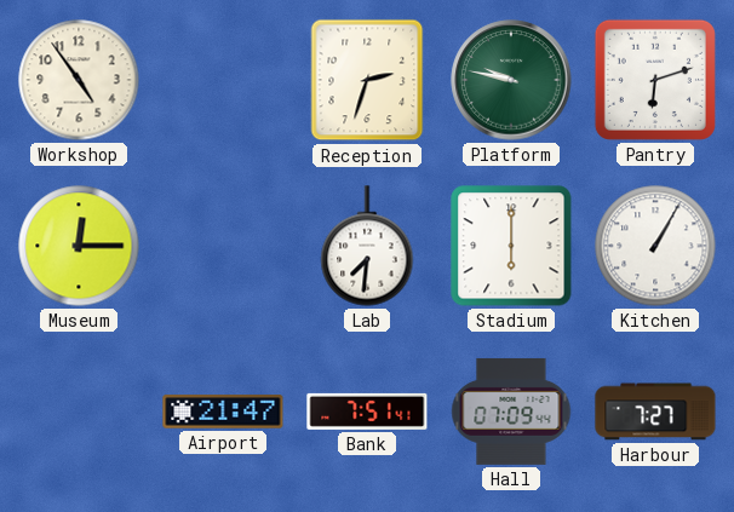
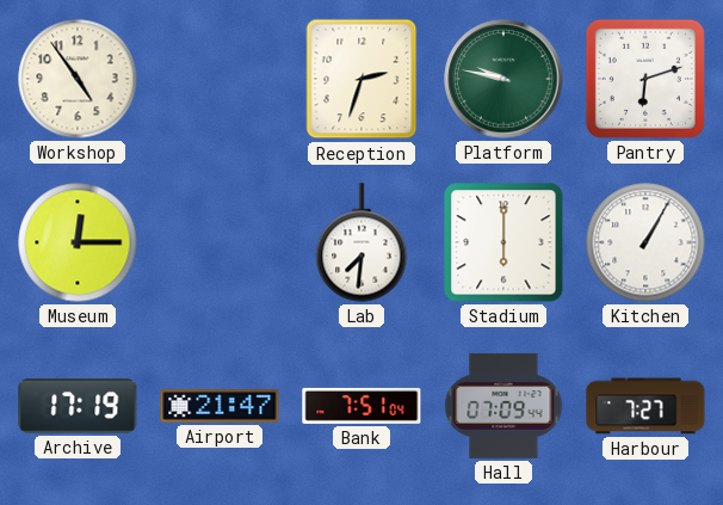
Archive: none -> 17:19 (78, 406)
Bank: 7:51:41 -> 7:51:04 (361, 406)
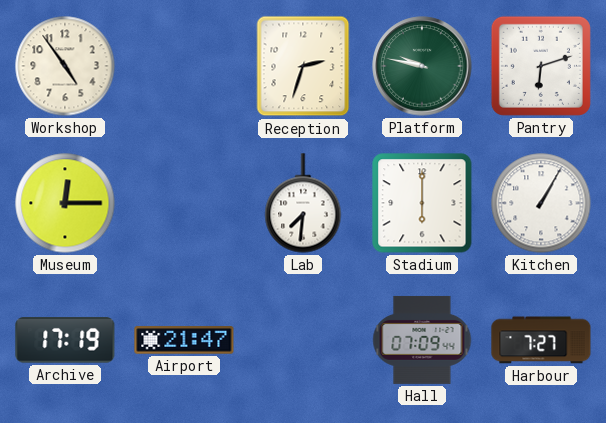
Bank: 7:51 -> none (361, 406)
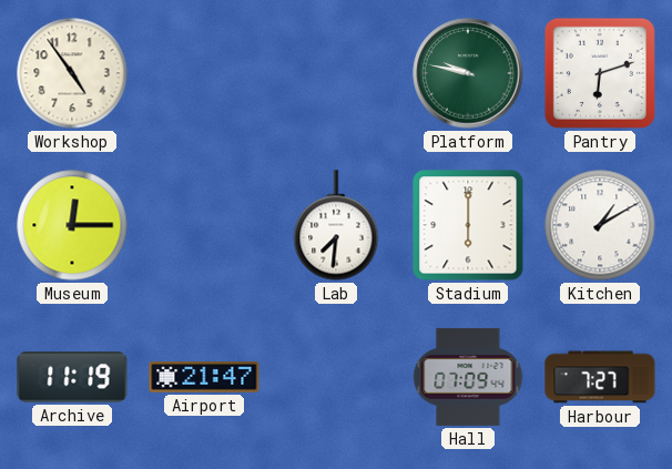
Reception: 2:33 -> none (303, 66)
Kitchen: 1:05 -> 1:10 (600, 225)
Archive: 17:19 -> 11:19 (72, 377)
